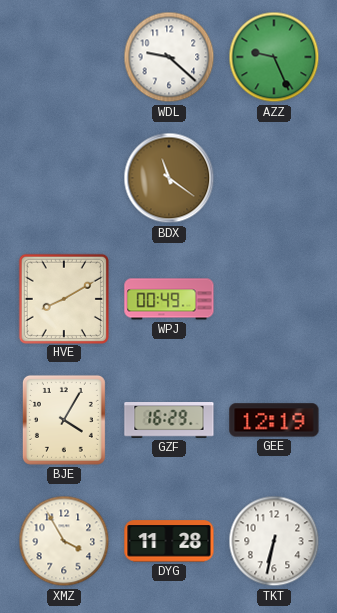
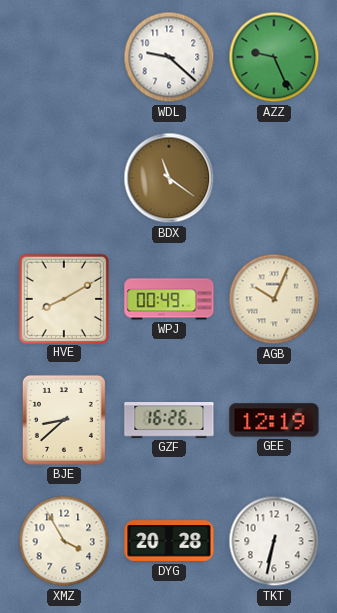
AGB: none -> 10:04 (274, 299)
BJE: 4:05 -> 8:38 (64, 420)
GZF: 16:29 -> 16:26 (169, 420)
DYG: 11:28 -> 20:28 (169, 541)
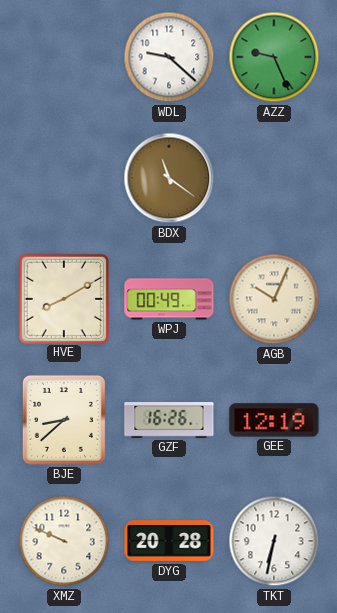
XMZ: 3:55 -> 9:49 (64, 541)
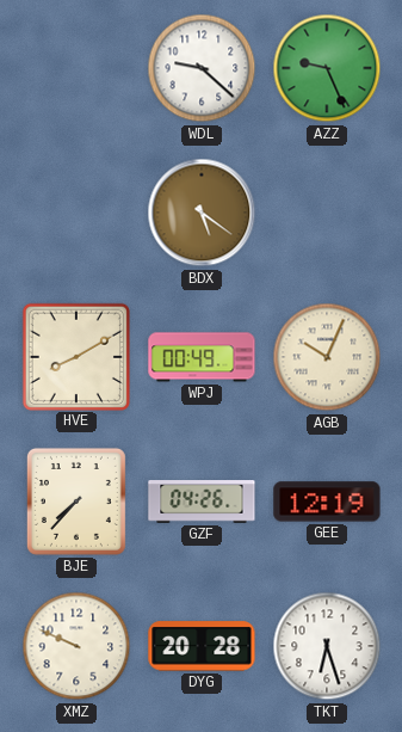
BDX: 11:21 -> 5:21 (202, 213)
BJE: 8:38 -> 7:37 (76, 502)
GZF: 16:26 -> 04:26 (202, 502)
TKT: 6:32 -> 6:27 (327, 646)
